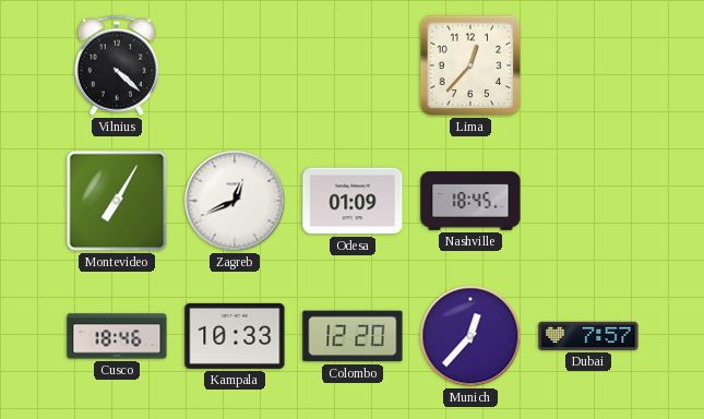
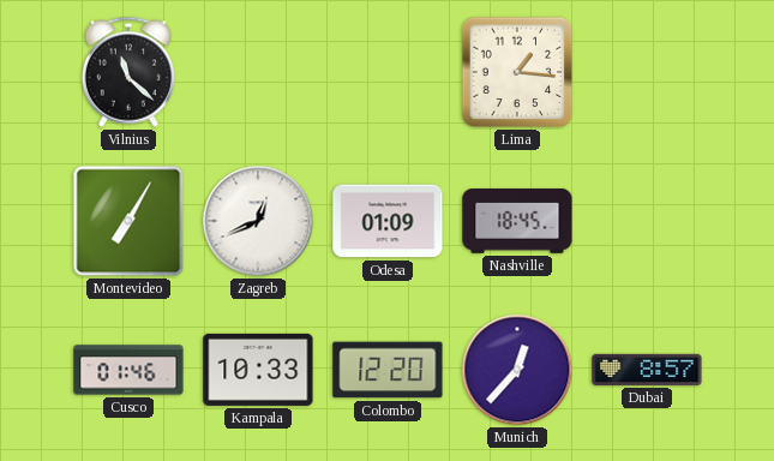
Vilnius: 4:22 -> 11:22 (128, 72)
Lima: 12:37 -> 1:16 (517, 72)
Cusco: 18:46 -> 01:46 (128, 370)
Dubai: 7:57 -> 8:57 (647, 370)
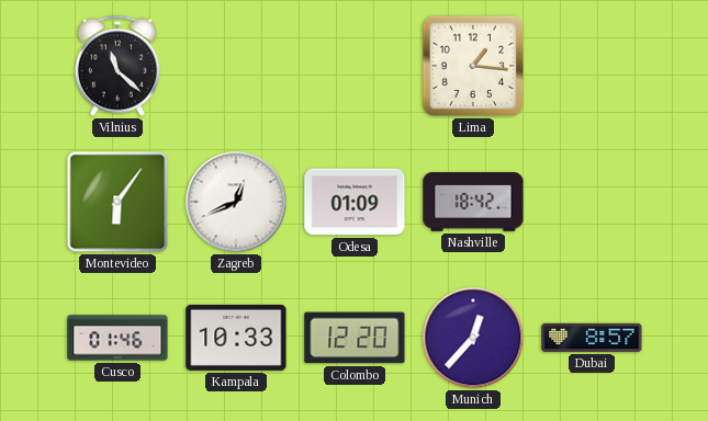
Montevideo: 7:05 -> 6:06 (117, 202)
Nashville: 18:45 -> 18:42 (473, 202)
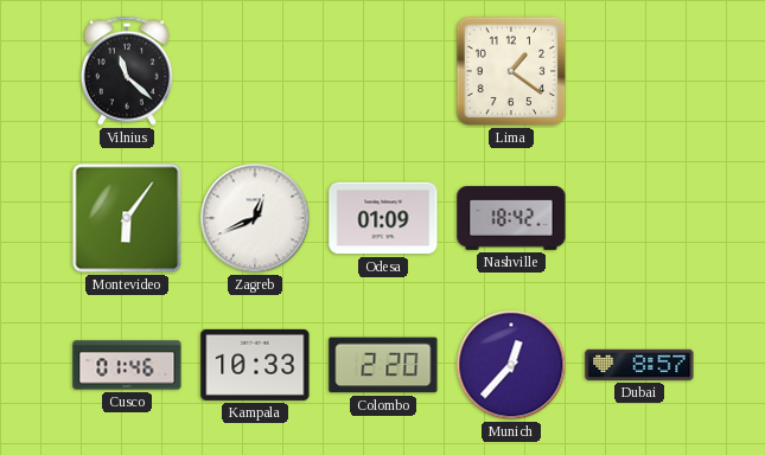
Lima: 1:16 -> 1:21 (511, 71)
Colombo: 12:20 -> 2:20 (383, 365)
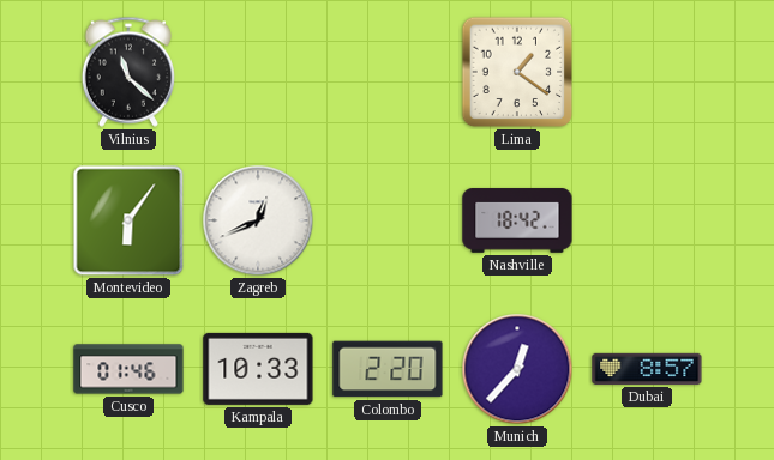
Odesa: 01:09 -> none (383, 218)
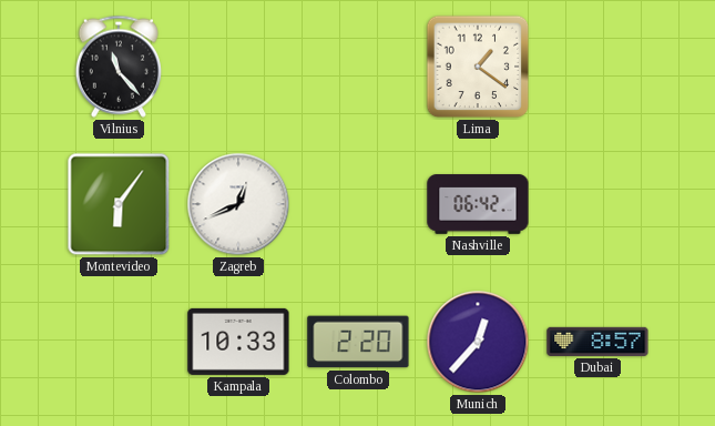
Vilnius: 11:22 -> 11:23 (119, 67)
Nashville: 18:42 -> 06:42 (478, 204)
Cusco: 01:46 -> none (128, 369)
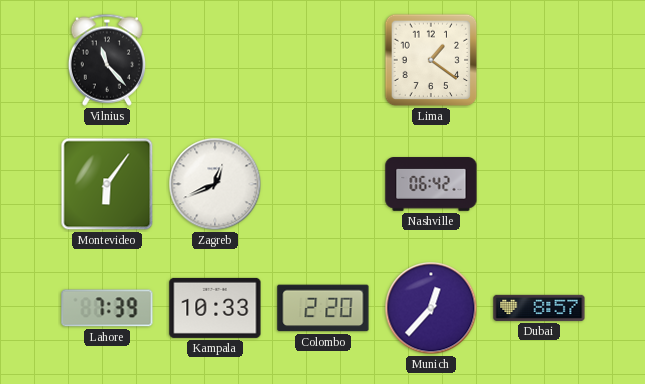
Lahore: none -> 7:39 (107, 308)
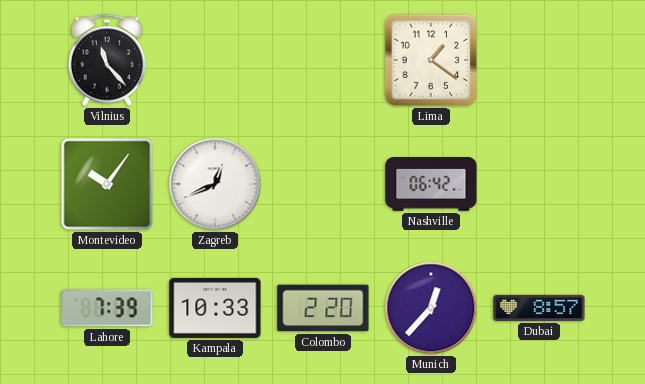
Montevideo: 6:06 -> 10:06 (107, 184)
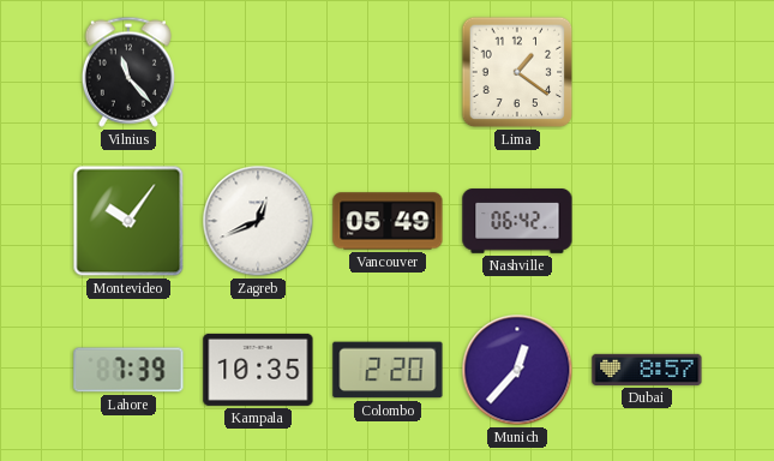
Vancouver: none -> 05:49 (388, 221)
Kampala: 10:33 -> 10:35 (258, 370)
